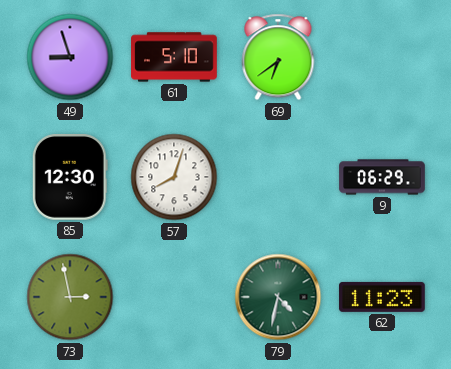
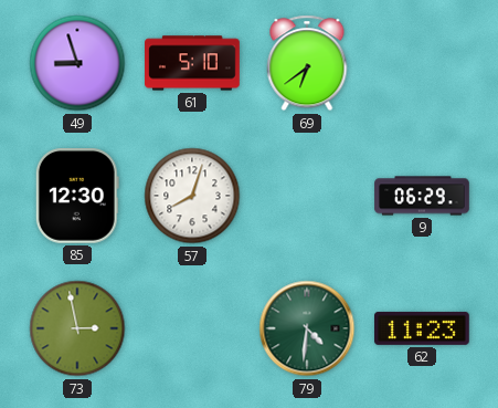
79: 4:32 -> 4:31 (307, 328)
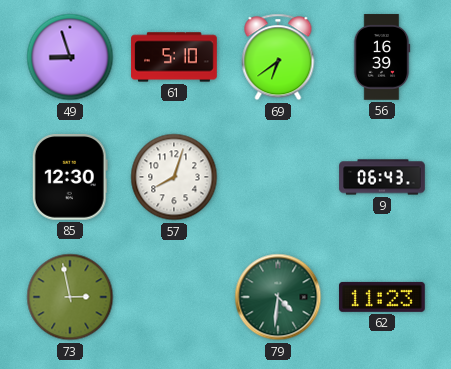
56: none -> 16:39 (382, 57)
9: 06:29 -> 06:43 (382, 177)
